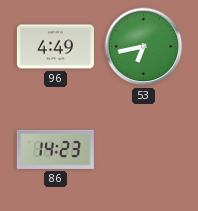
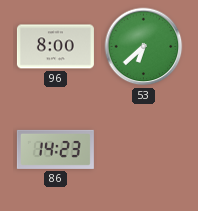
96: 4:49 -> 8:00 (55, 47)
53: 6:43 -> 6:38 (144, 47)
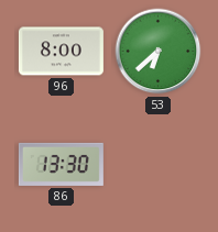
86: 14:23 -> 13:30 (61, 164)
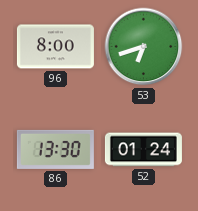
53: 6:38 -> 6:42 (144, 47)
52: none -> 01:24 (143, 150)
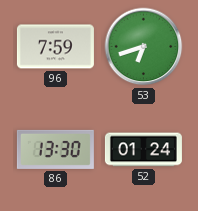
96: 8:00 -> 7:59 (55, 47)
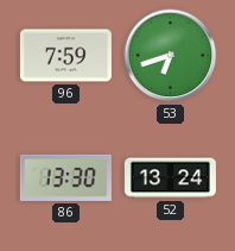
52: 01:24 -> 13:24 (170, 178)
